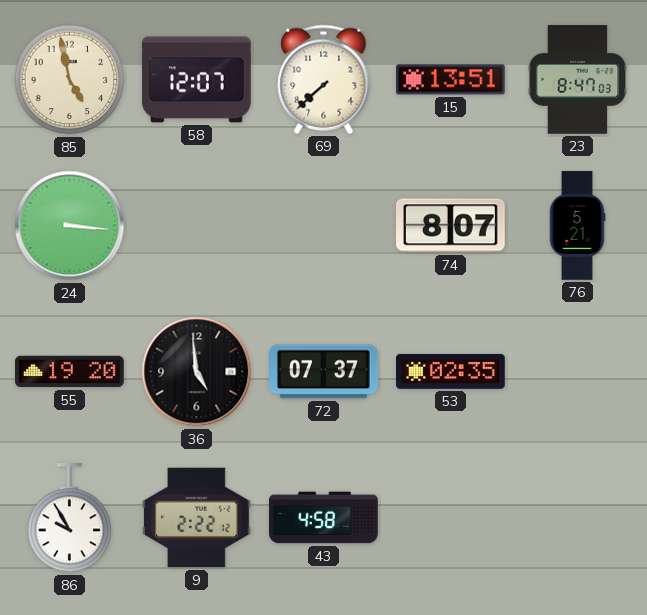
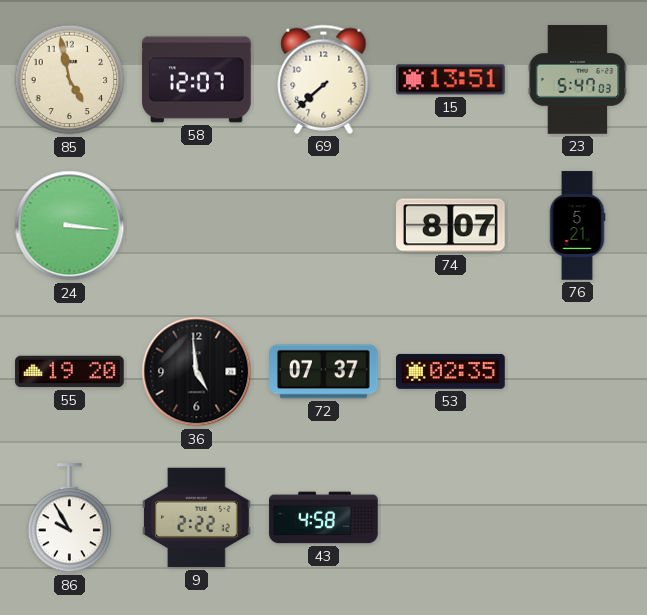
23: 8:47 -> 5:47 (578, 80)
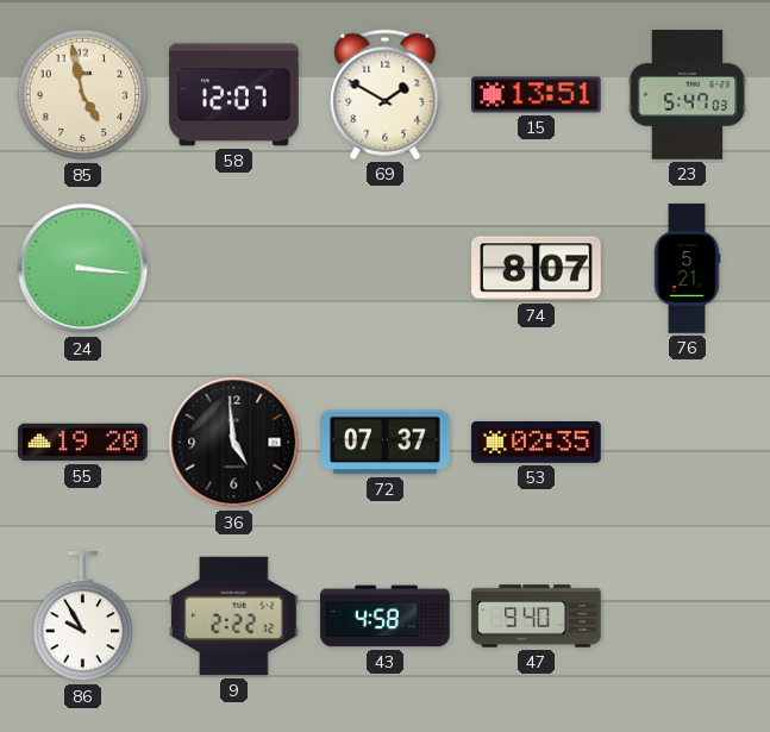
69: 7:38 -> 1:50 (386, 94)
47: none -> 9:40 (537, 617)
